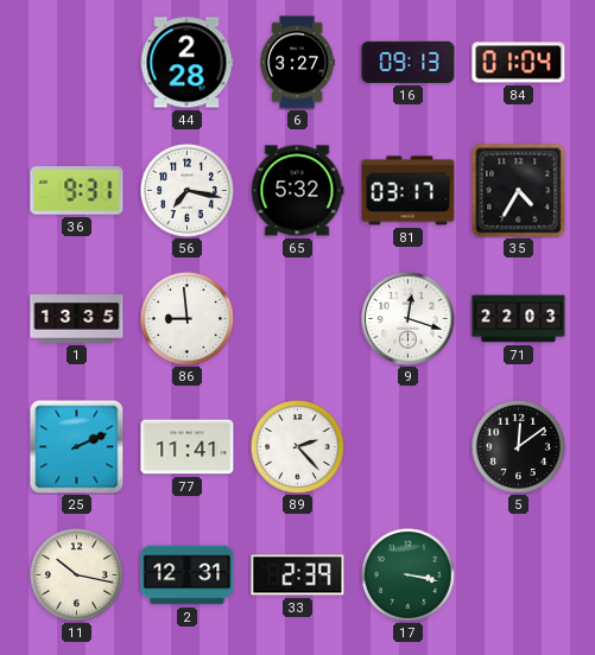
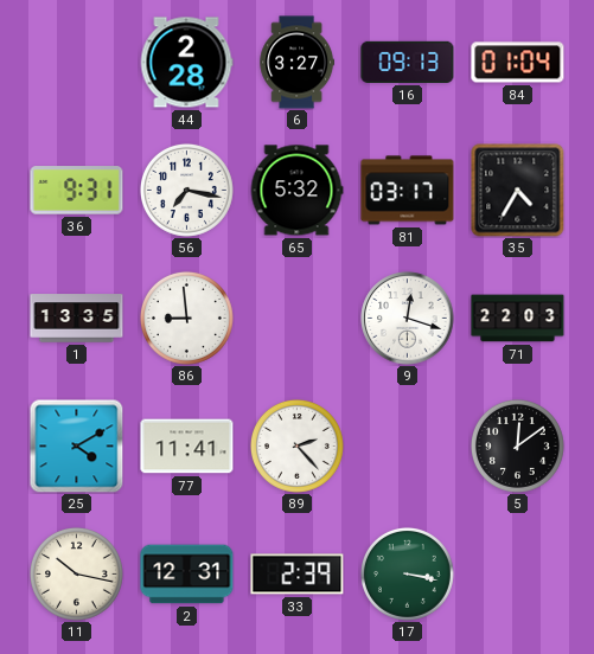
25: 2:11 -> 4:10 (76, 445)
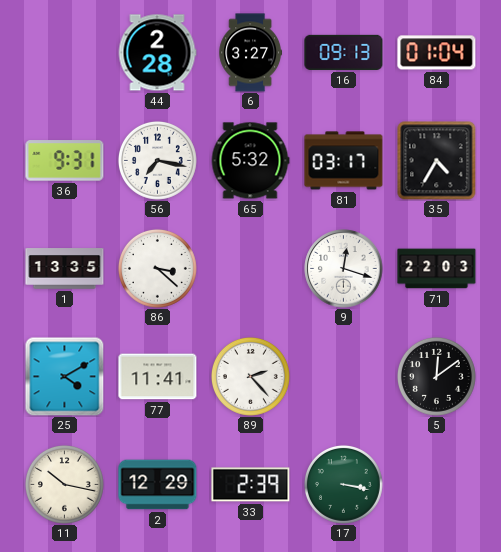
86: 8:59 -> 3:22 (157, 268)
2: 12:31 -> 12:29 (158, 485)
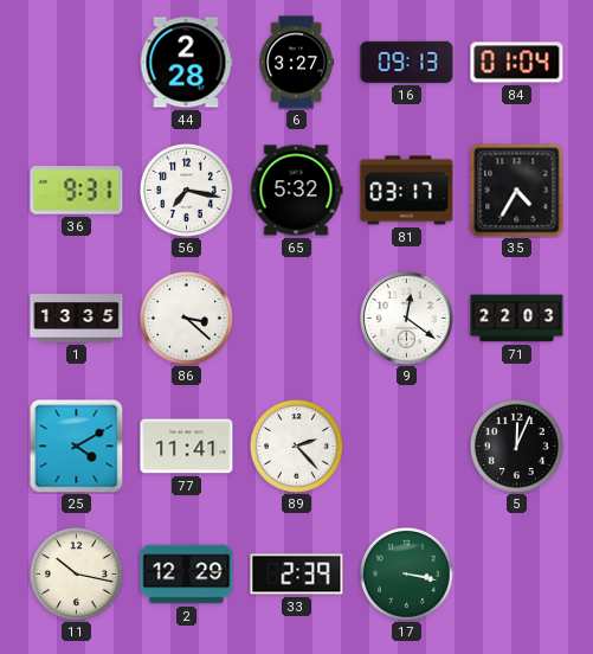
9: 12:18 -> 12:21 (407, 319)
5: 12:09 -> 12:04 (516, 445)
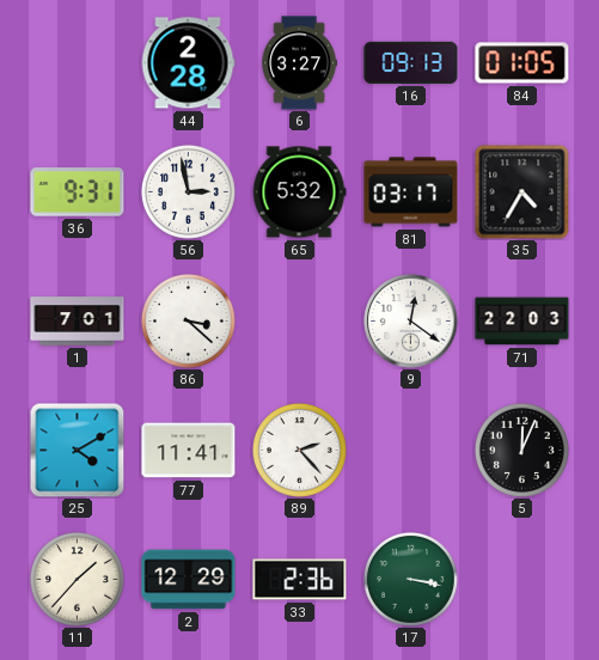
84: 01:04 -> 01:05 (522, 63)
56: 7:17 -> 2:58 (188, 191)
1: 13:35 -> 7:01 (78, 322)
11: 10:17 -> 1:37 (77, 579)
33: 2:39 -> 2:36 (300, 580)
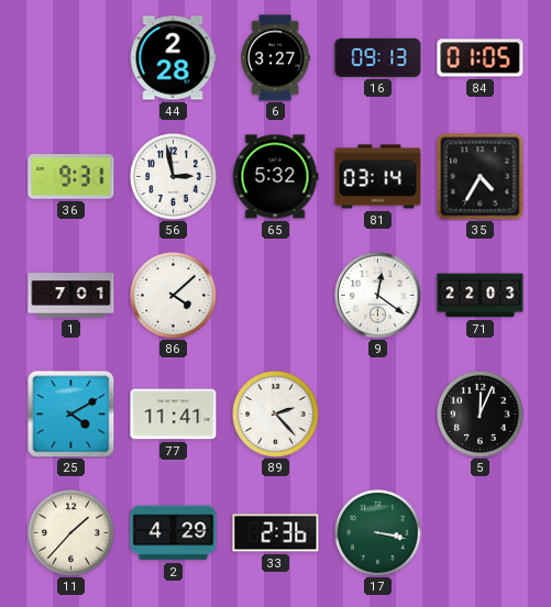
81: 03:17 -> 03:14 (378, 177)
86: 3:22 -> 4:08 (173, 295)
2: 12:29 -> 4:29 (174, 533)
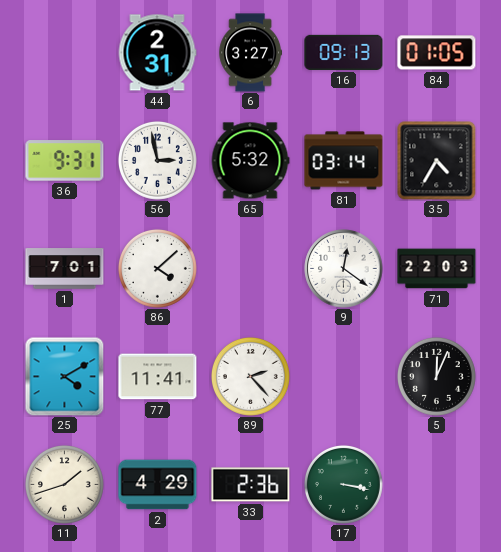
44: 2:28 -> 2:31 (157, 53)
11: 1:37 -> 1:42 (64, 484)
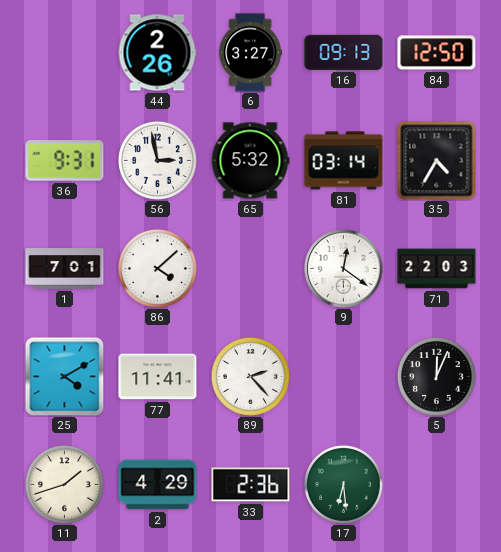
44: 2:31 -> 2:26 (157, 53)
84: 01:05 -> 12:50 (437, 53)
17: 3:17 -> 6:29 (343, 484)
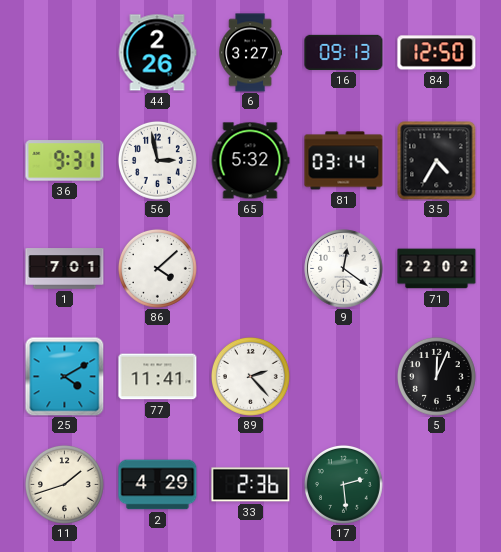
71: 22:03 -> 22:02 (437, 269)
17: 6:29 -> 2:29 (343, 484)
